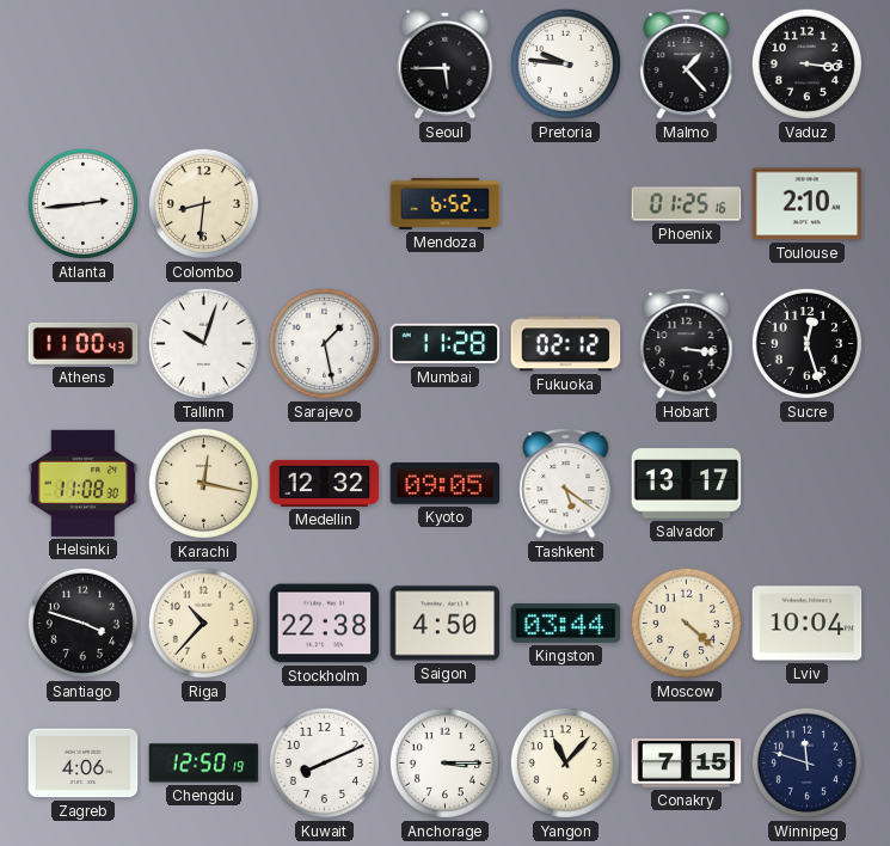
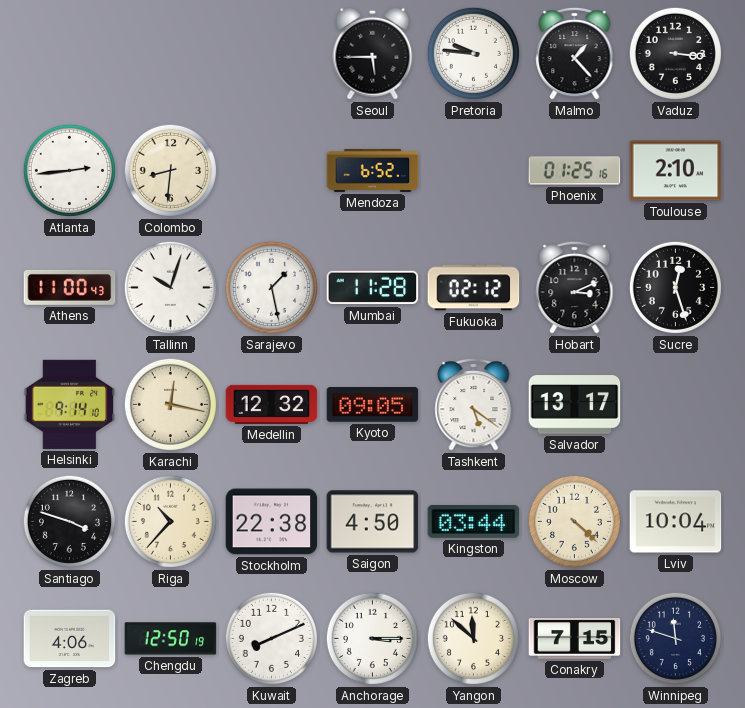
Hobart: 3:16 -> 3:11 (575, 287)
Helsinki: 11:08 -> 9:14 (70, 404)
Yangon: 11:07 -> 11:52 (473, 638)
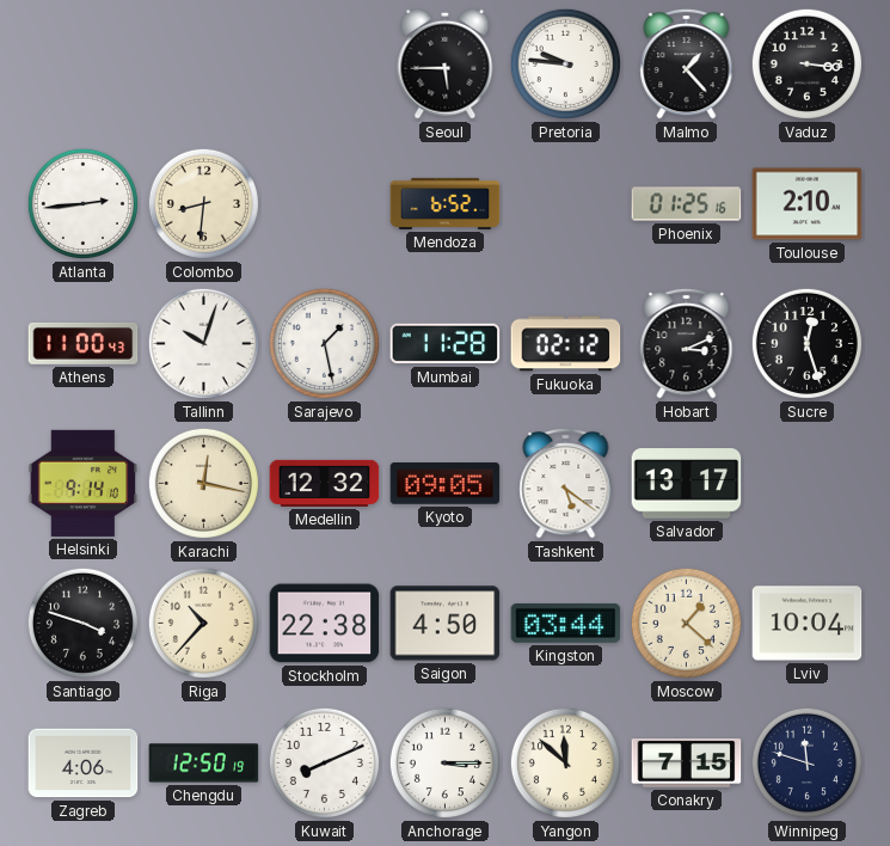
Moscow: 4:22 -> 1:22 (686, 623)
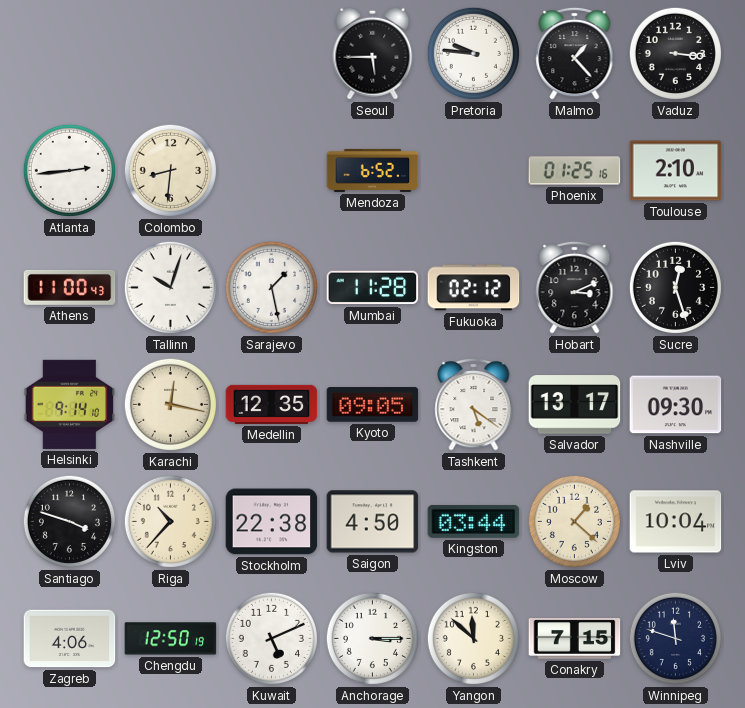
Medellin: 12:32 -> 12:35 (272, 404)
Nashville: none -> 09:30 (676, 405)
Kuwait: 8:11 -> 5:11 (271, 638)
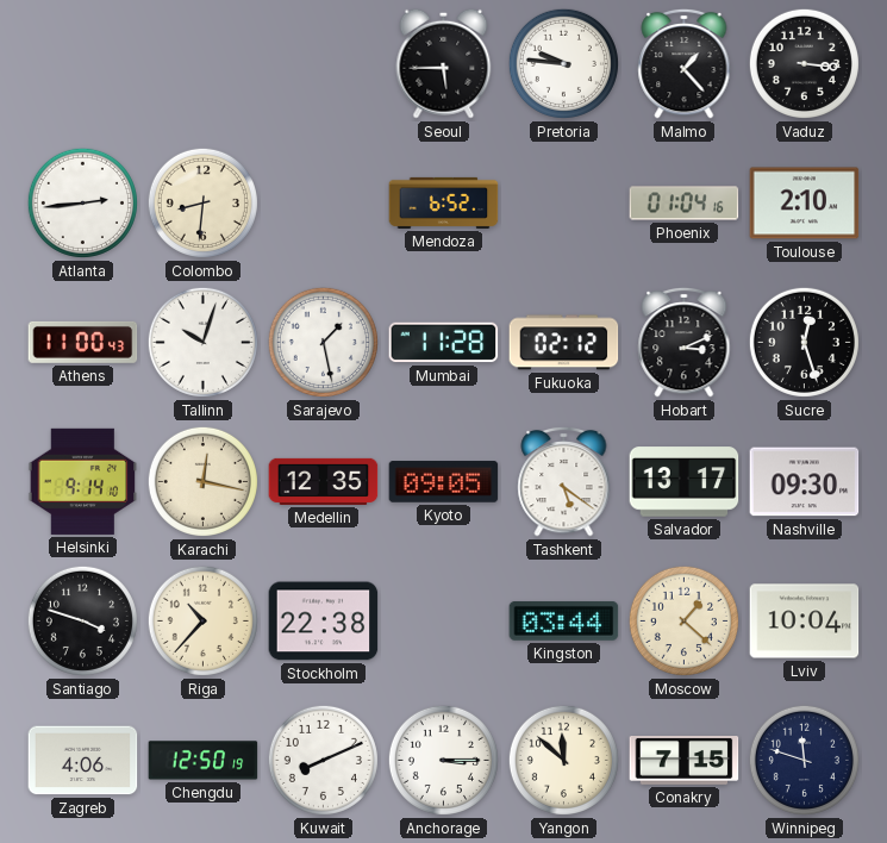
Phoenix: 01:25 -> 01:04 (685, 204)
Saigon: 4:50 -> none (373, 522)
Kuwait: 5:11 -> 8:11 (323, 760)
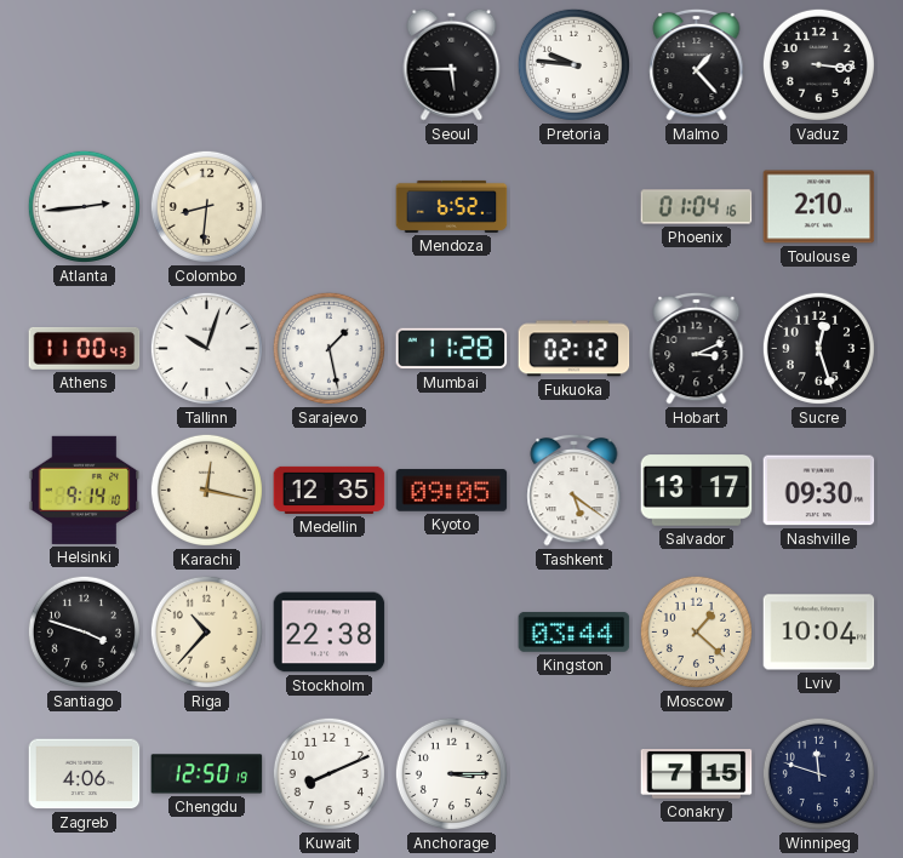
Yangon: 11:52 -> none (563, 760)
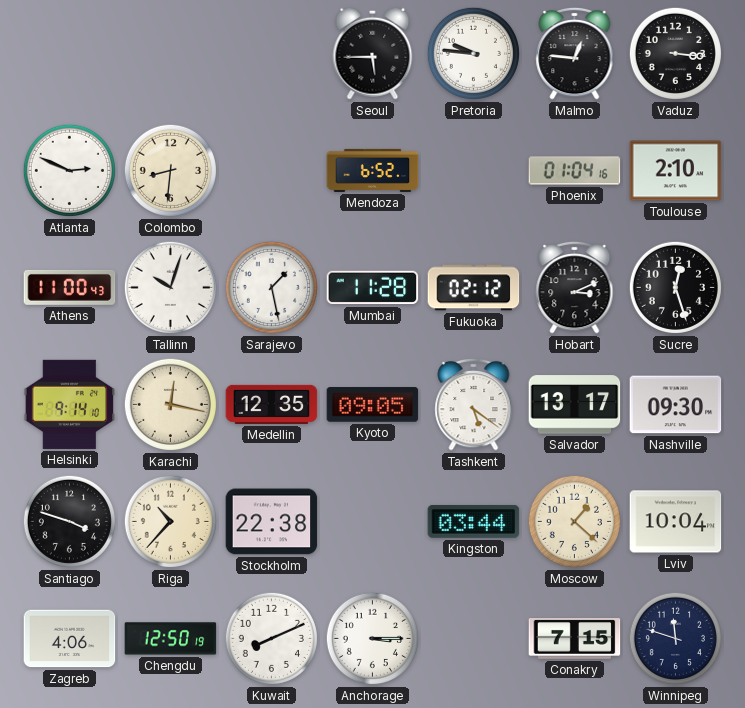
Malmo: 1:23 -> 12:46 (575, 53)
Atlanta: 2:44 -> 2:49 (69, 170)
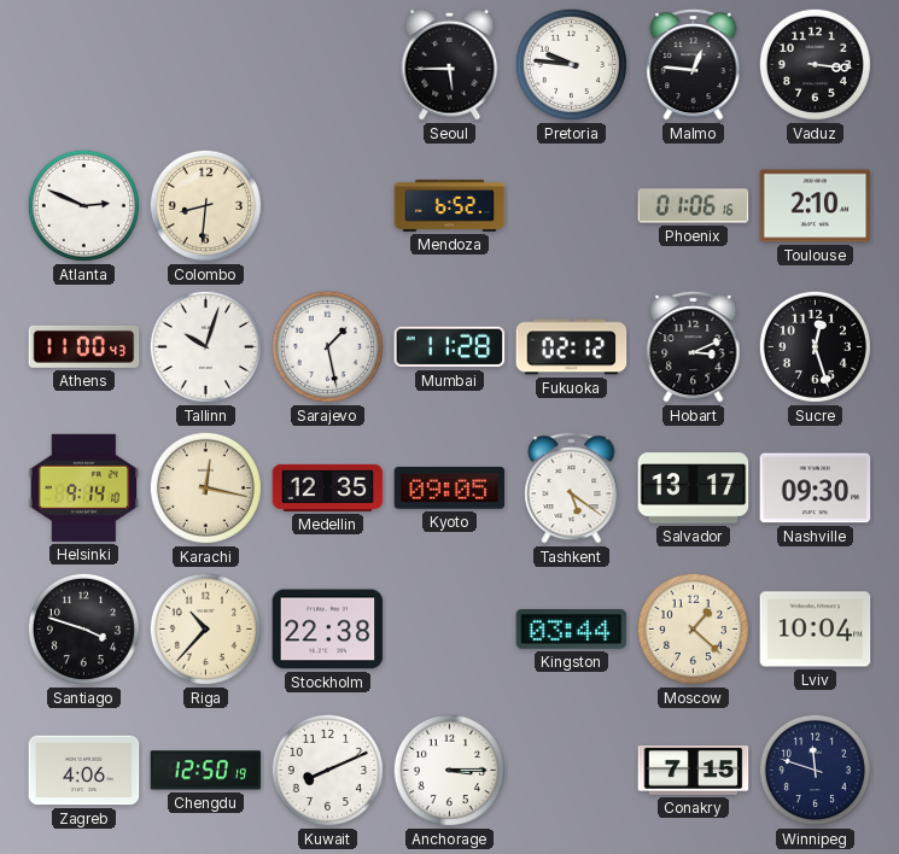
Phoenix: 01:04 -> 01:06 (694, 206)
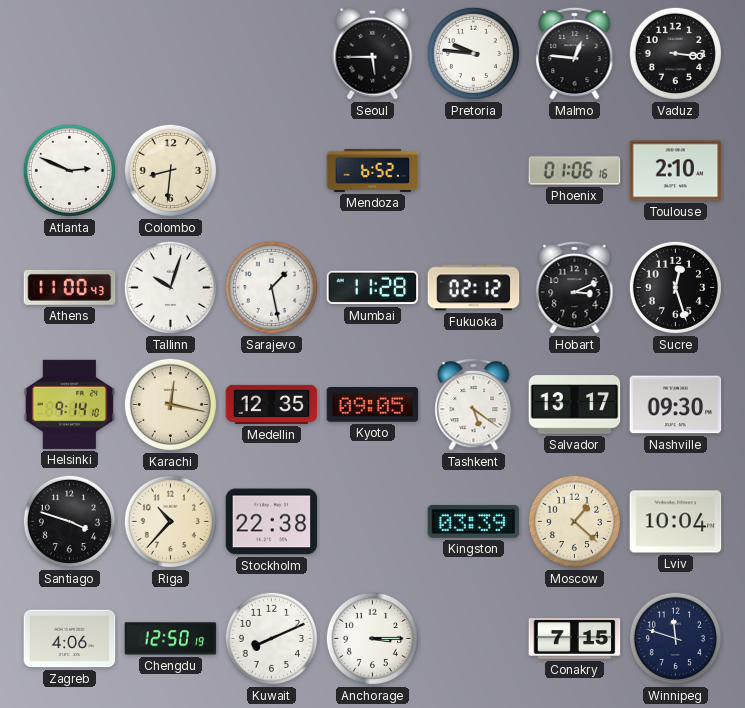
Kingston: 03:44 -> 03:39 (474, 521)
